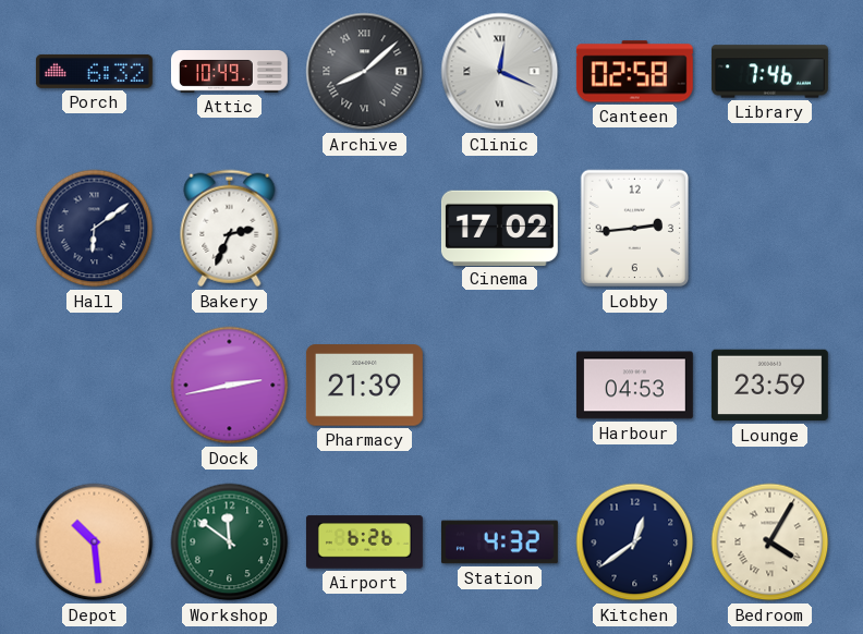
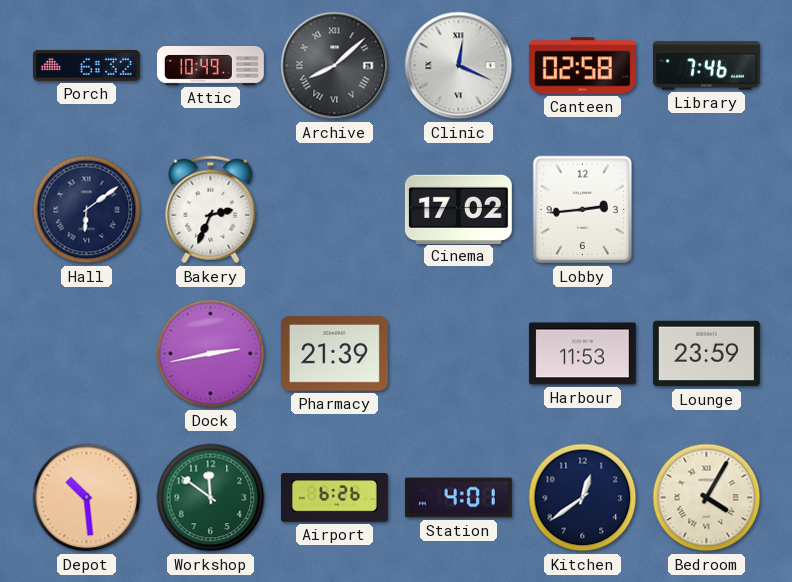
Harbour: 04:53 -> 11:53 (582, 354)
Station: 4:32 -> 4:01 (458, 498)
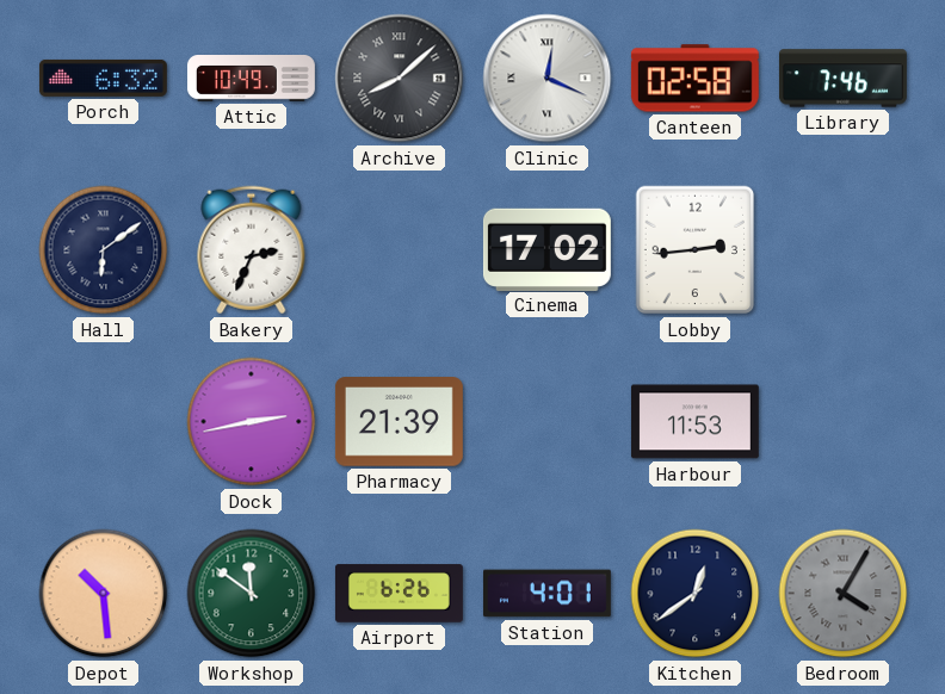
Lounge: 23:59 -> none (706, 354)
Bedroom dial: cream -> grey (844, 594)
